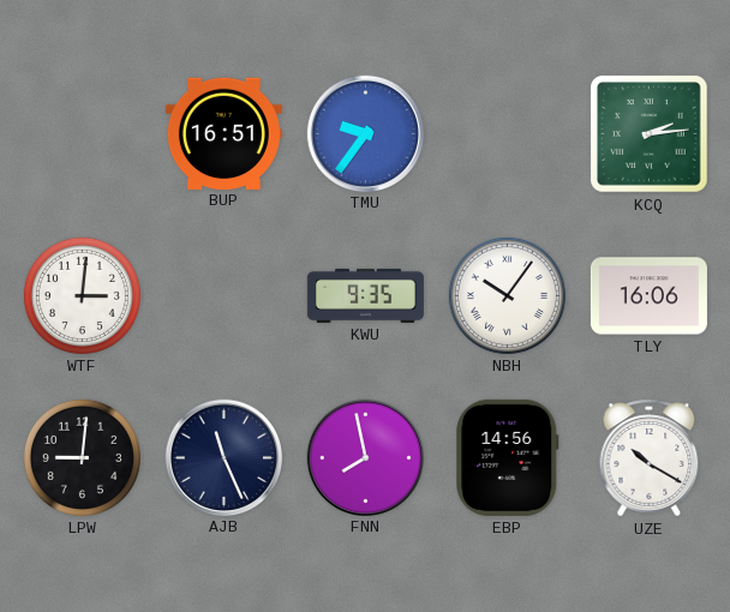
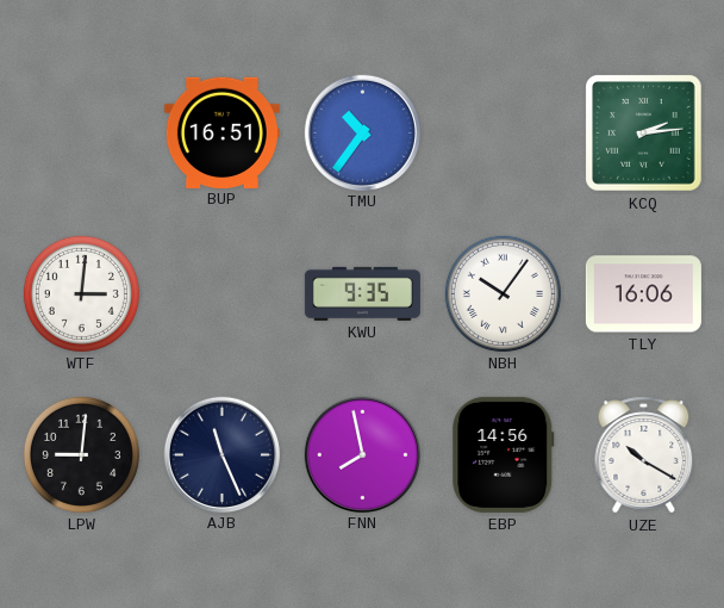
TMU: 9:36 -> 10:36 (362, 132)
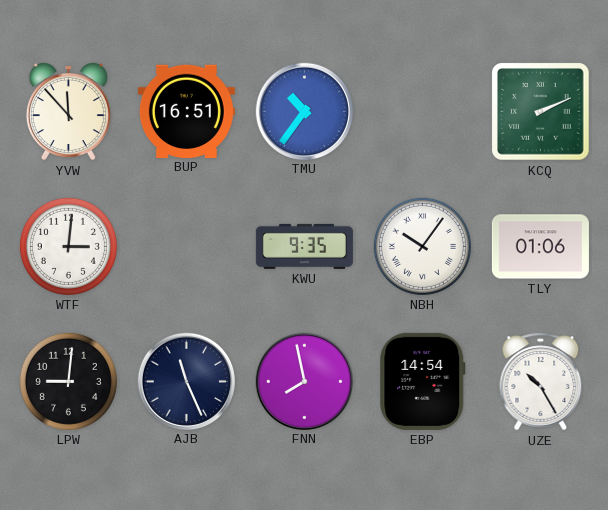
YVW: none -> 11:53 (68, 112)
KCQ: 2:14 -> 2:11 (541, 112)
TLY: 16:06 -> 01:06 (540, 247)
EBP: 14:56 -> 14:54 (423, 381)
UZE: 10:20 -> 10:25 (541, 382)
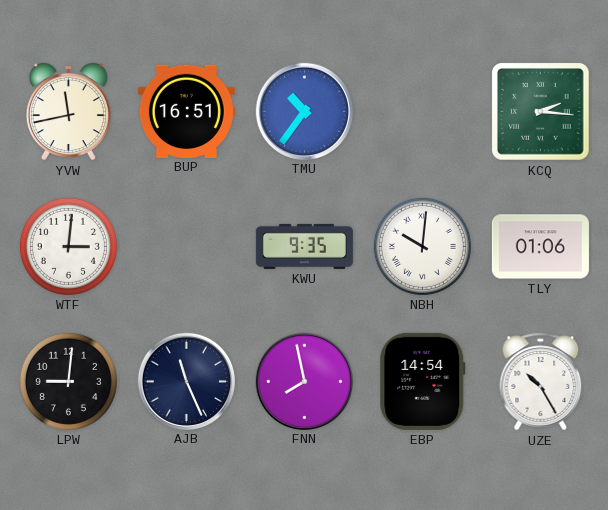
YVW: 11:53 -> 11:43 (68, 112)
KCQ: 2:11 -> 2:16 (541, 112)
NBH: 10:06 -> 10:01 (422, 246)
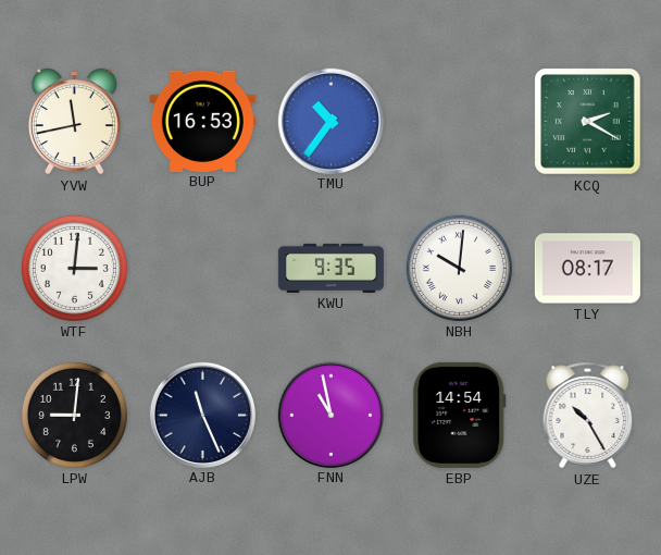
BUP: 16:51 -> 16:53 (202, 121)
KCQ: 2:16 -> 2:20 (588, 122)
TLY: 01:06 -> 08:17 (587, 269)
FNN: 7:58 -> 10:58 (330, 415)
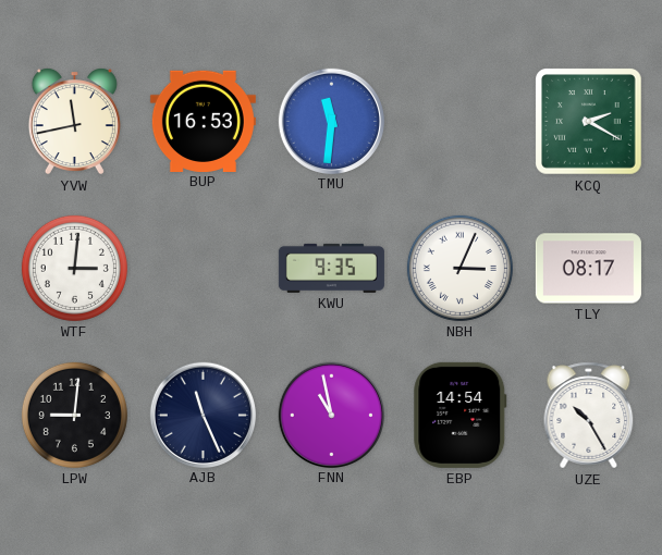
TMU: 10:36 -> 11:31 (331, 121)
NBH: 10:01 -> 3:04 (459, 268)
